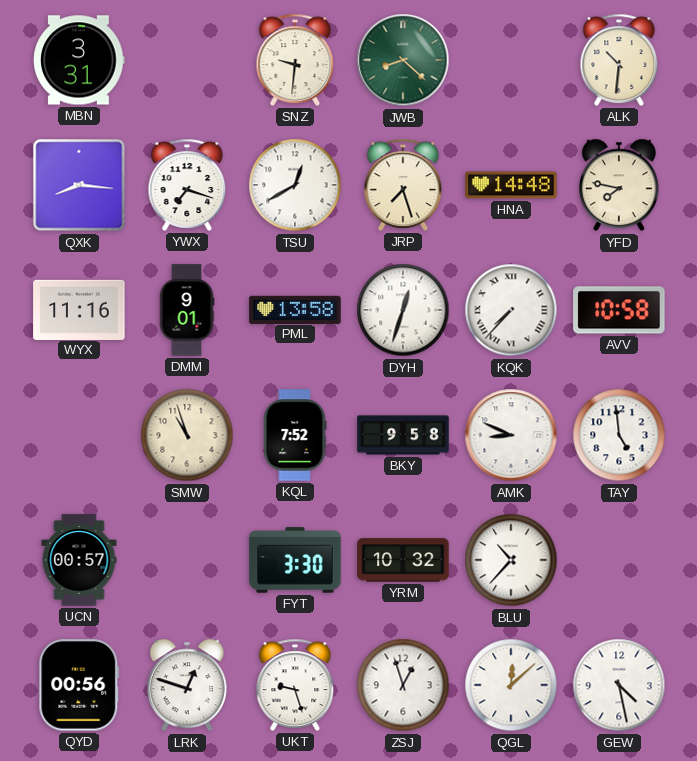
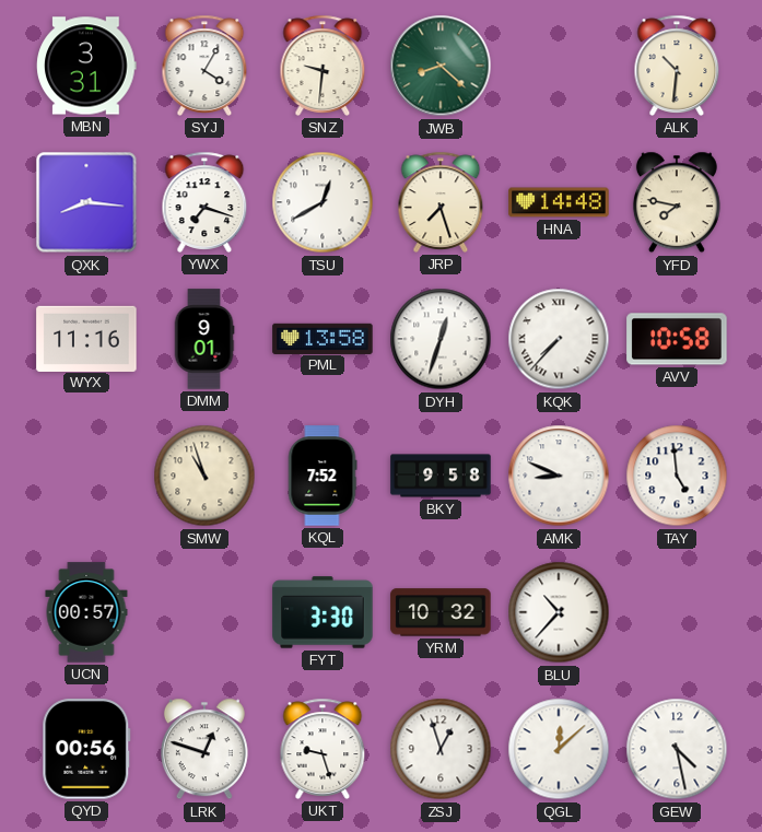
SYJ: none -> 4:05 (204, 66)
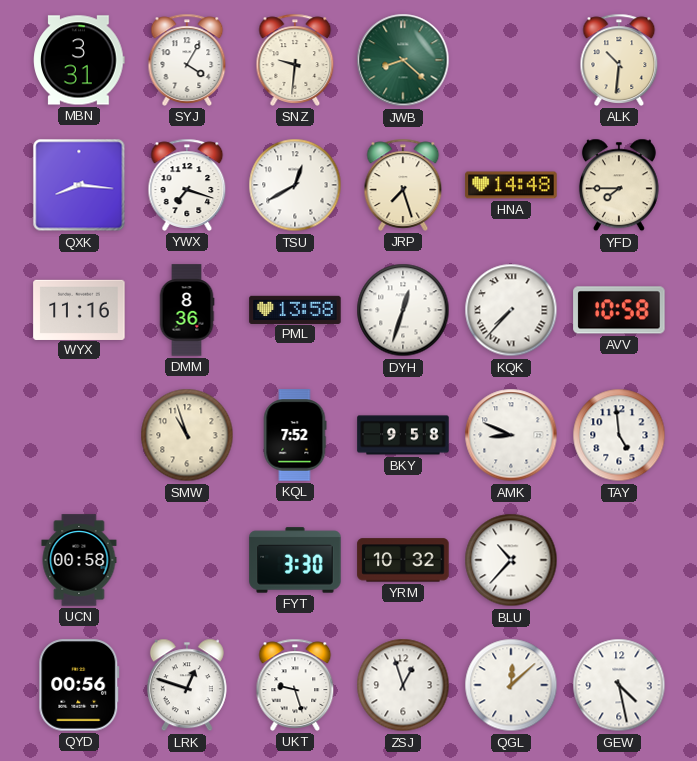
YFD: 7:47 -> 7:45 (619, 185)
DMM: 9:01 -> 8:36 (187, 310)
UCN: 00:57 -> 00:58 (79, 560)
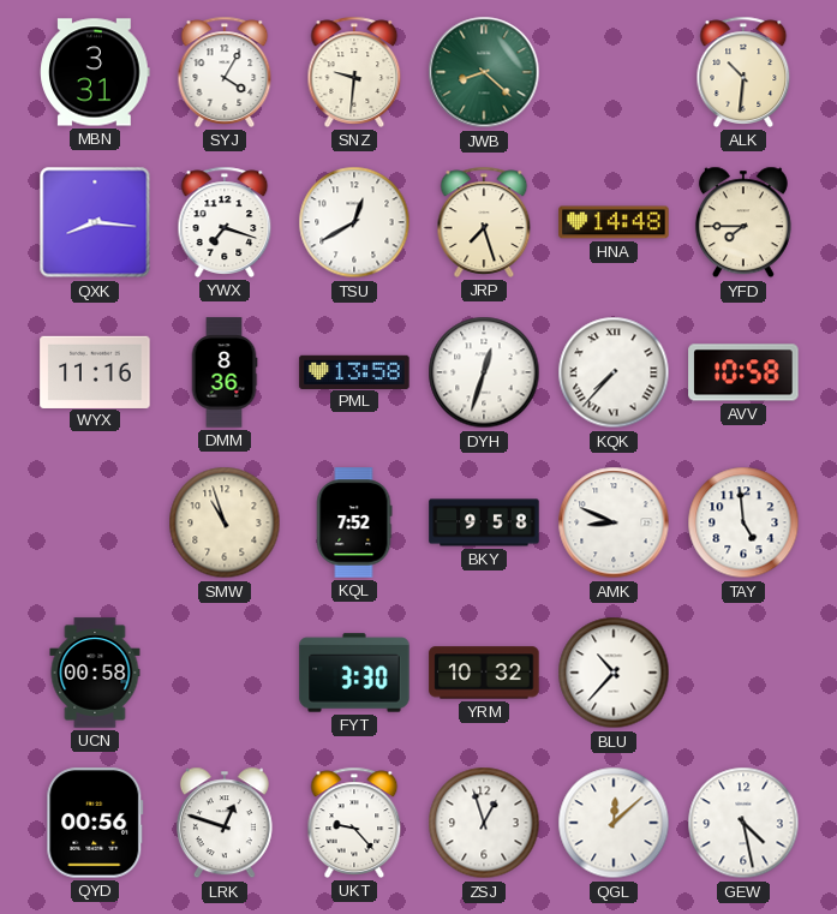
UKT: 9:27 -> 9:23 (354, 823)
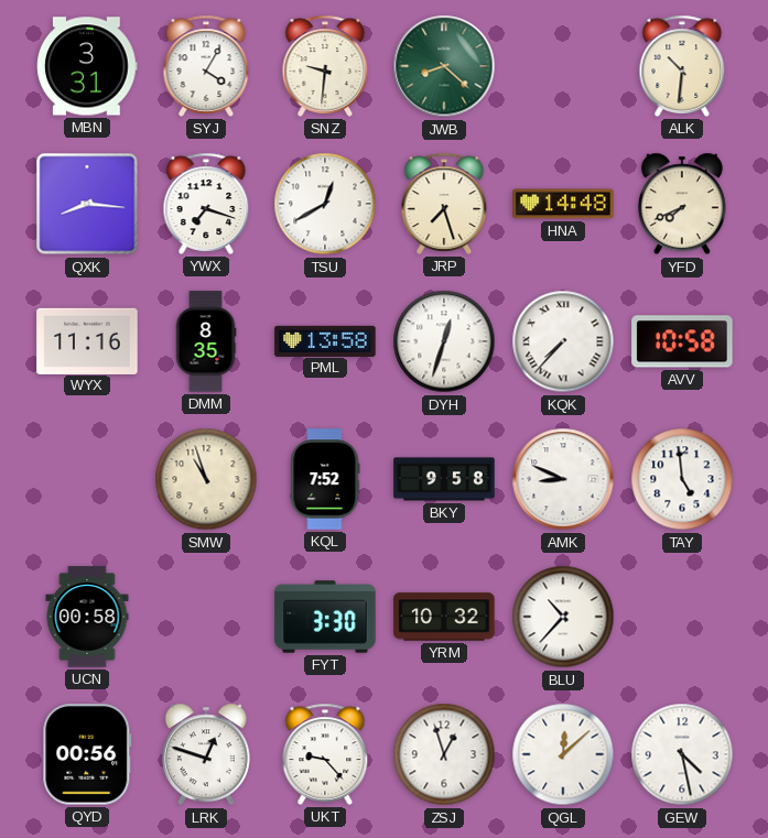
YFD: 7:45 -> 7:41 (682, 204)
DMM: 8:36 -> 8:35 (206, 341)
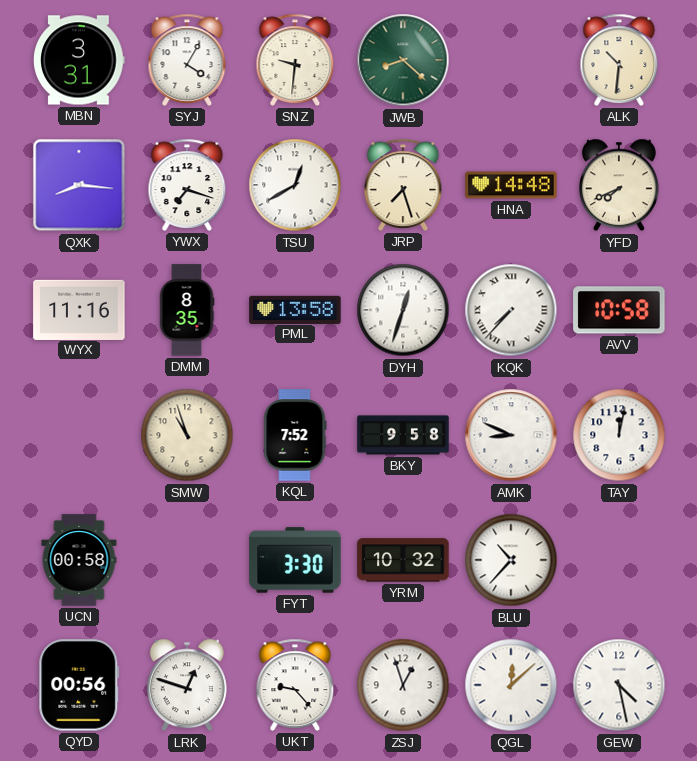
TAY: 4:59 -> 12:02 (619, 435)
